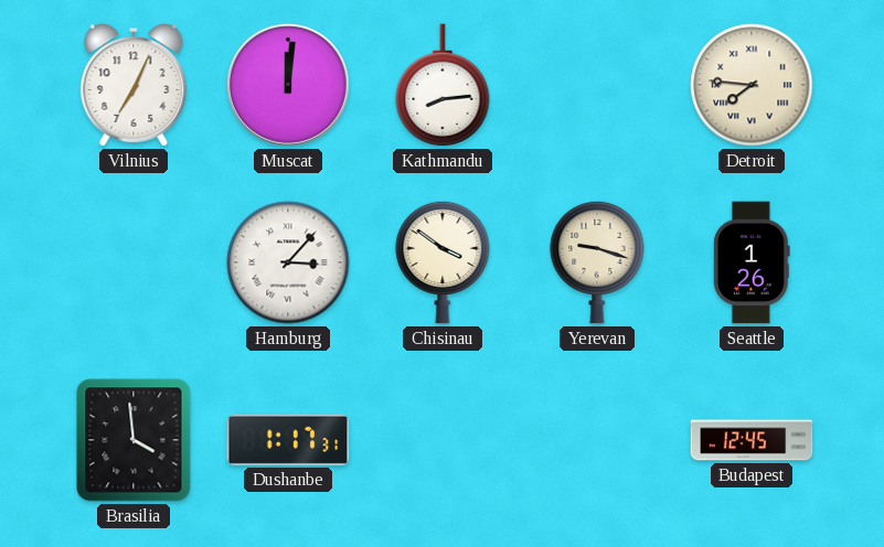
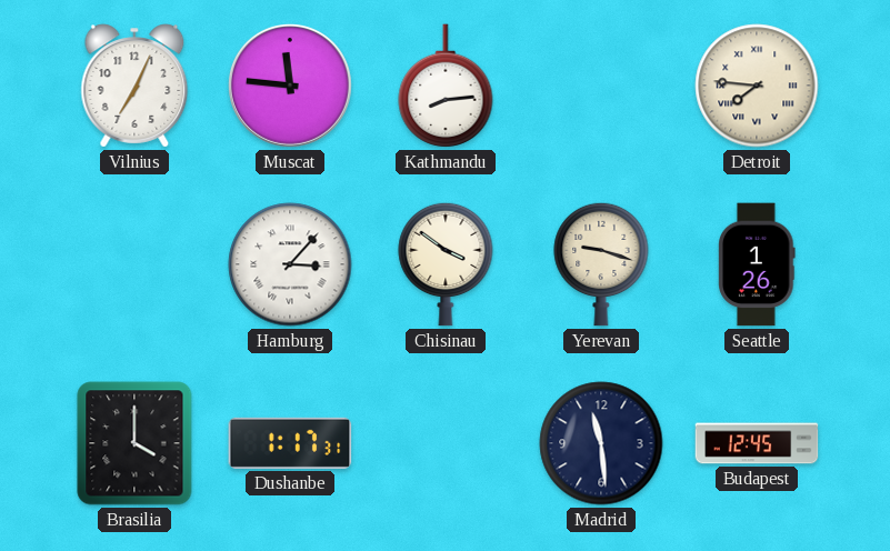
Muscat: 12:01 -> 11:46 (290, 86)
Brasilia: 3:59 -> 4:00 (134, 443)
Madrid: none -> 11:29 (601, 443)
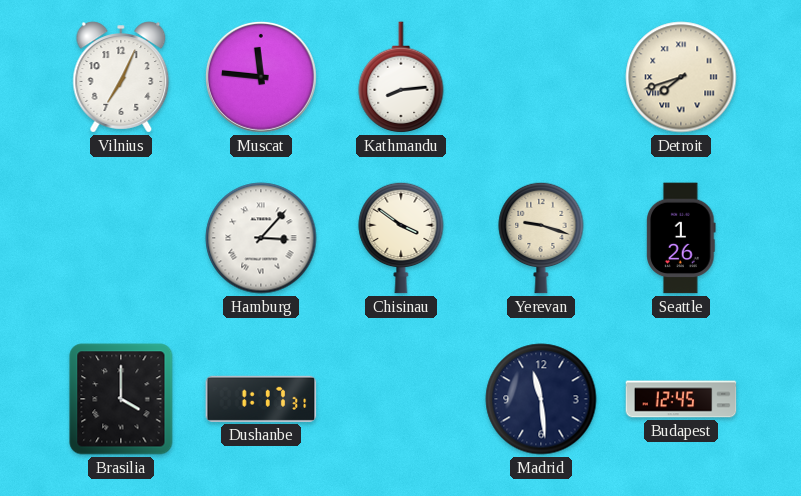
Detroit: 7:46 -> 7:42 (681, 77)
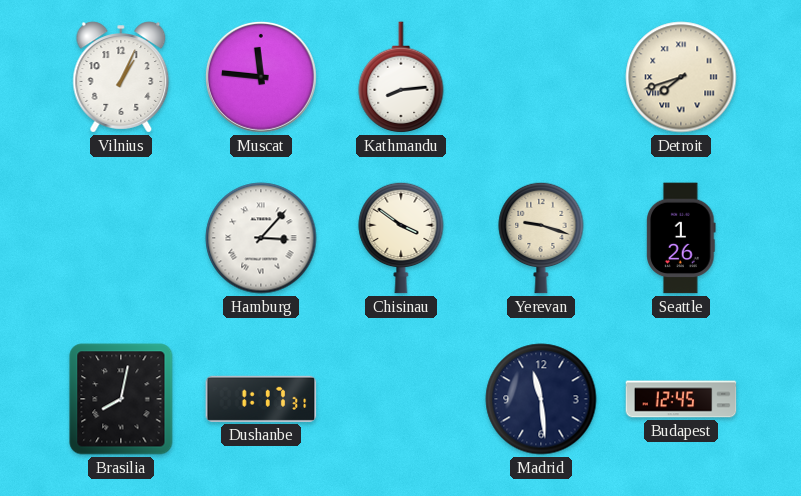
Vilnius: 7:04 -> 1:04 (121, 77)
Brasilia: 4:00 -> 8:02 (121, 399)
